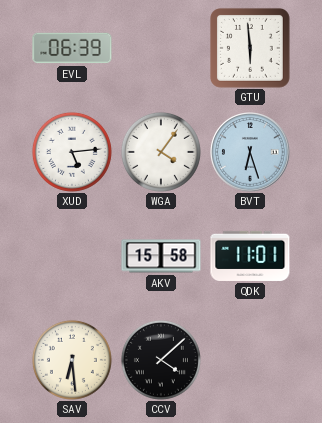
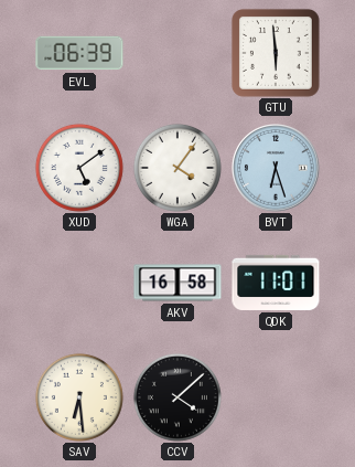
XUD: 5:14 -> 5:09 (79, 168)
AKV: 15:58 -> 16:58 (177, 283)
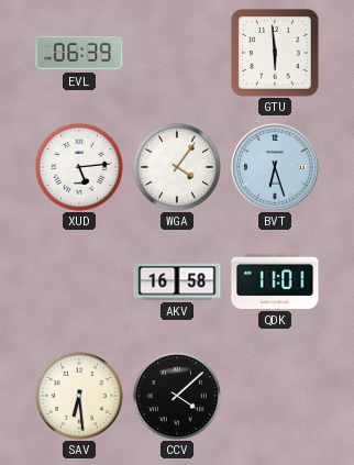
XUD: 5:09 -> 5:14 (79, 167)
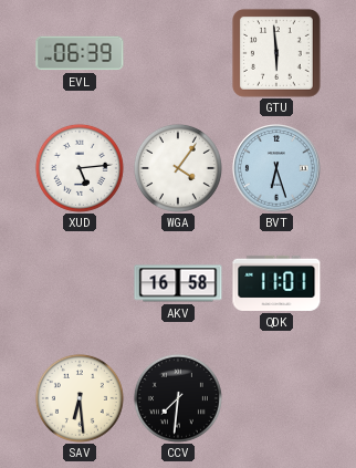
CCV: 4:08 -> 7:31 (178, 398)
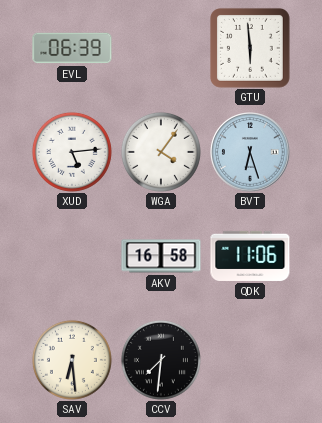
QDK: 11:01 -> 11:06 (250, 256)
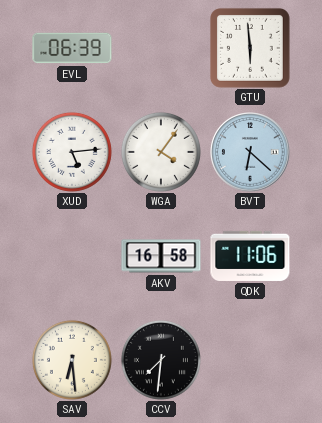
BVT: 6:27 -> 6:22 (250, 152)
